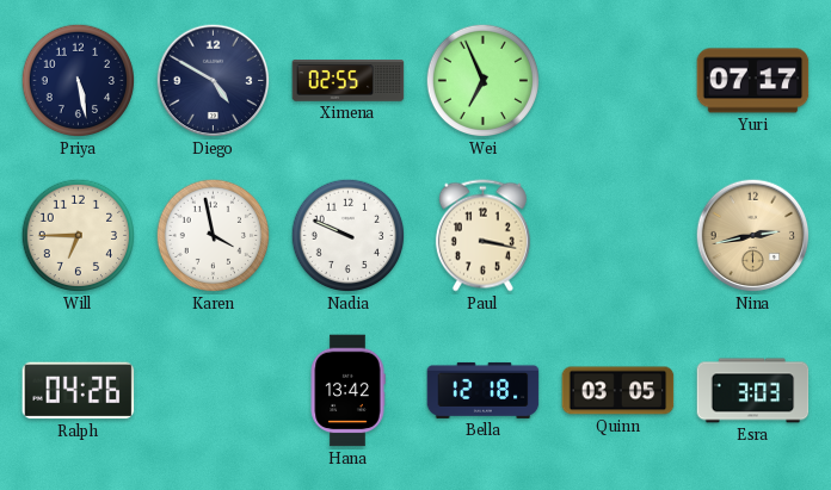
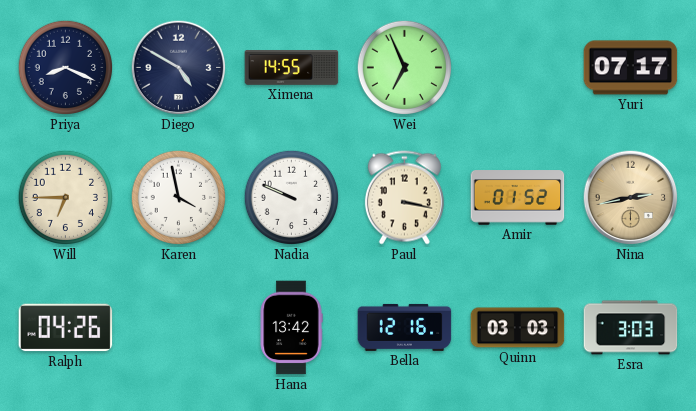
Priya: 5:28 -> 8:19 (66, 68)
Ximena: 02:55 -> 14:55 (292, 68)
Amir: none -> 01:52 (518, 198)
Bella: 12:18 -> 12:16 (405, 327)
Quinn: 03:05 -> 03:03 (518, 328)
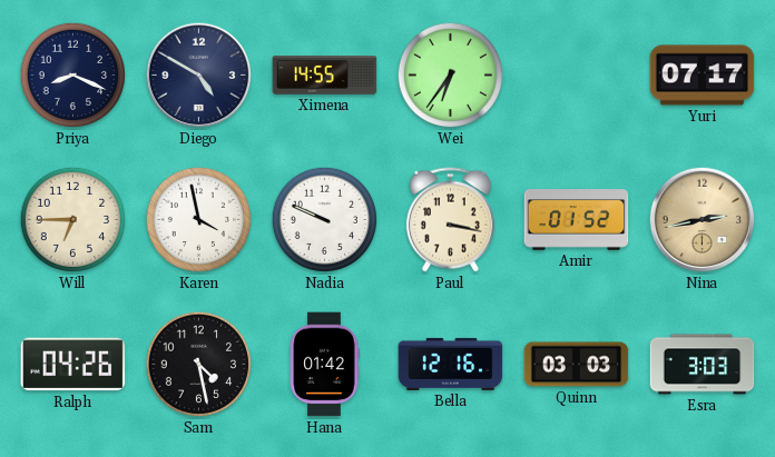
Wei: 6:56 -> 6:36 (451, 76)
Sam: none -> 4:28 (199, 365)
Hana: 13:42 -> 01:42 (324, 365)
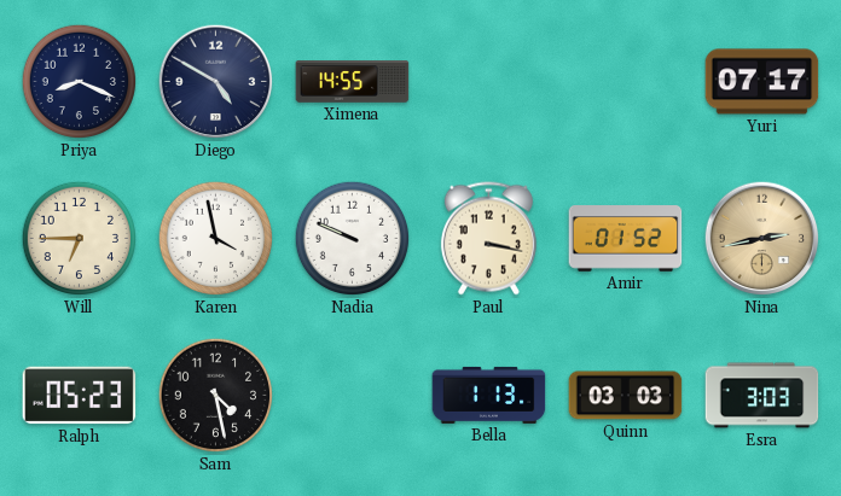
Wei: 6:36 -> none (451, 76)
Ralph: 04:26 -> 05:23 (80, 396)
Hana: 01:42 -> none (324, 365)
Bella: 12:16 -> 1:13 (489, 395)
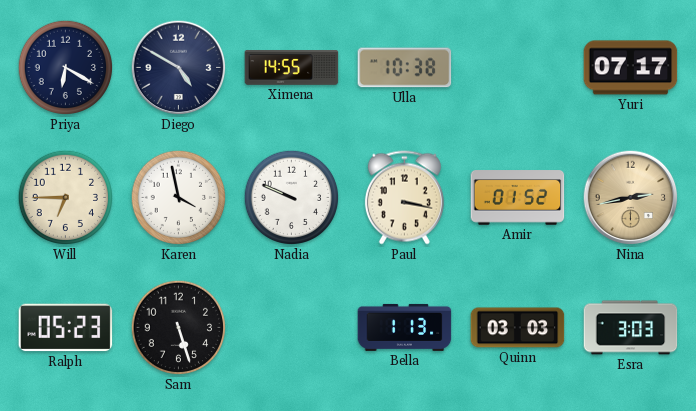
Priya: 8:19 -> 6:20 (66, 68)
Ulla: none -> 10:38 (405, 68)
Sam: 4:28 -> 5:27 (179, 328)
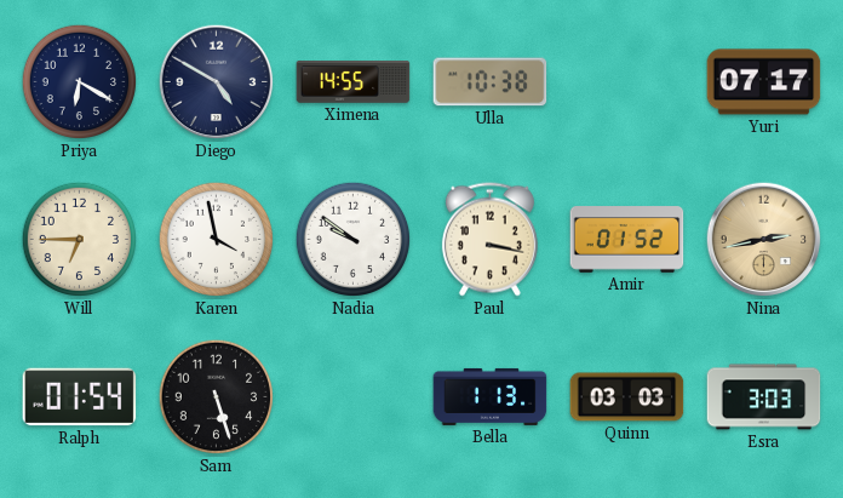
Nadia: 9:49 -> 9:51 (354, 240)
Ralph: 05:23 -> 01:54 (80, 397)
